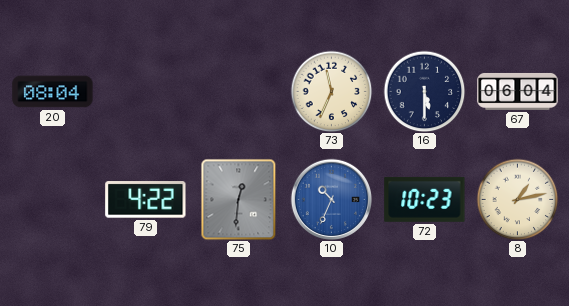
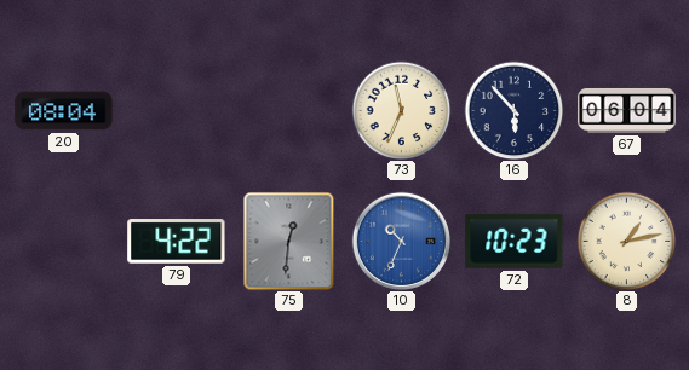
16: 5:30 -> 5:53 (513, 110)
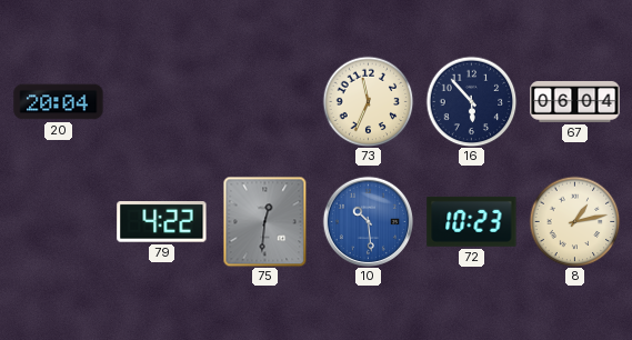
20: 08:04 -> 20:04 (59, 102)
10: 10:34 -> 10:29 (368, 221)
